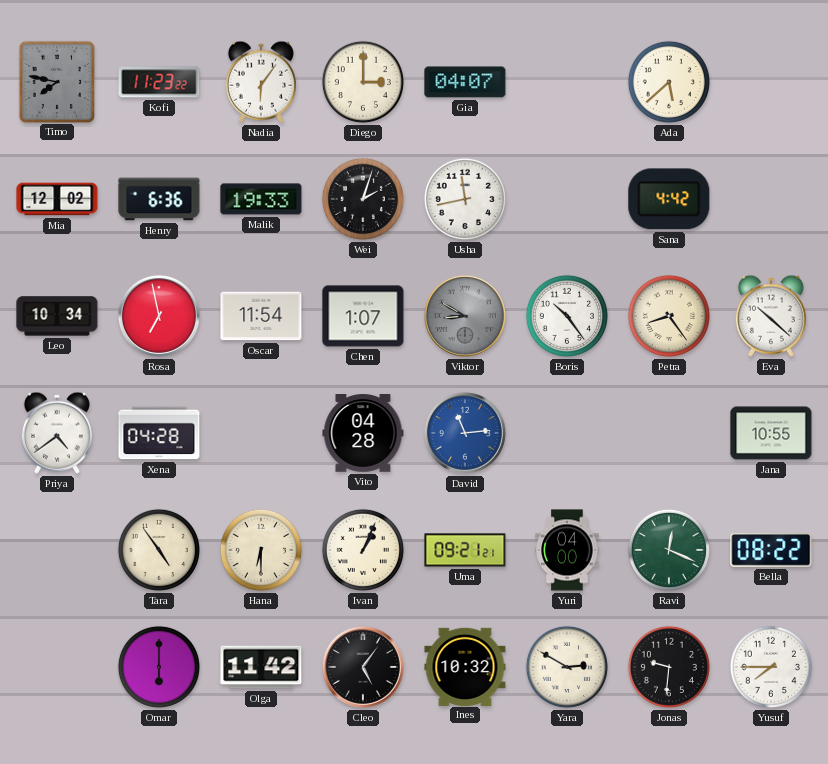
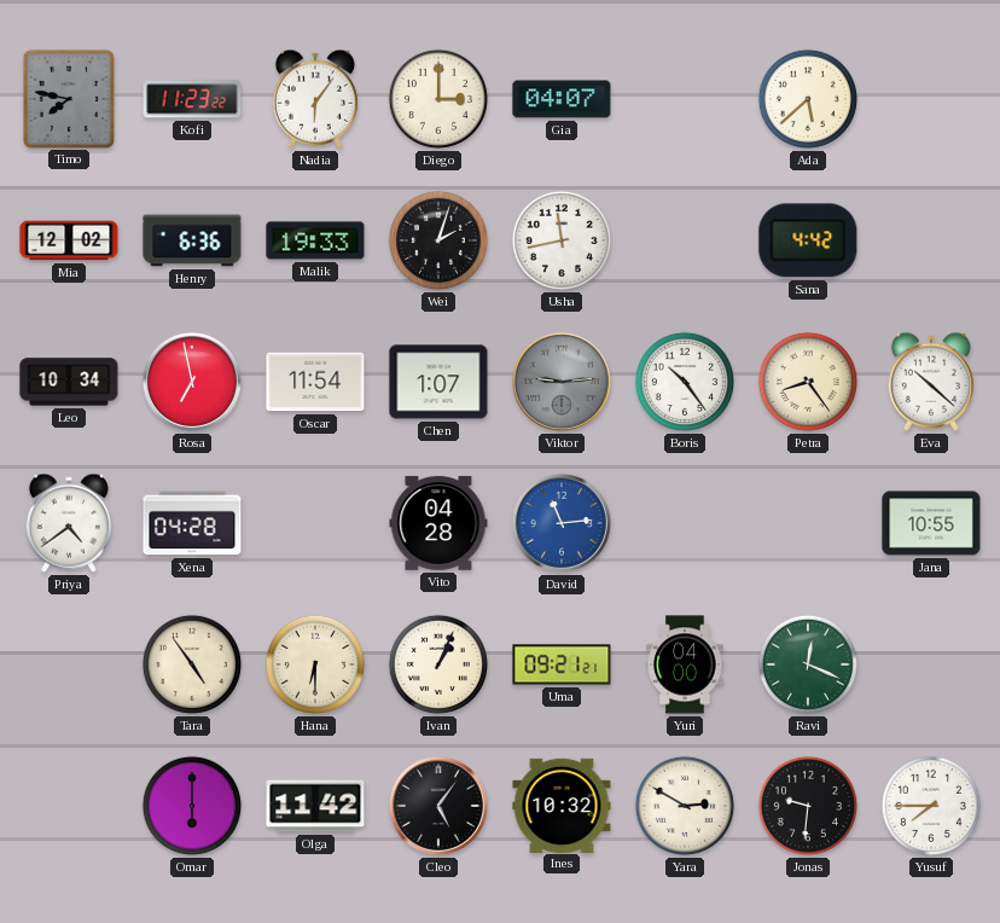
Viktor: 8:50 -> 9:14 (562, 382)
Bella: 08:22 -> none (771, 551)
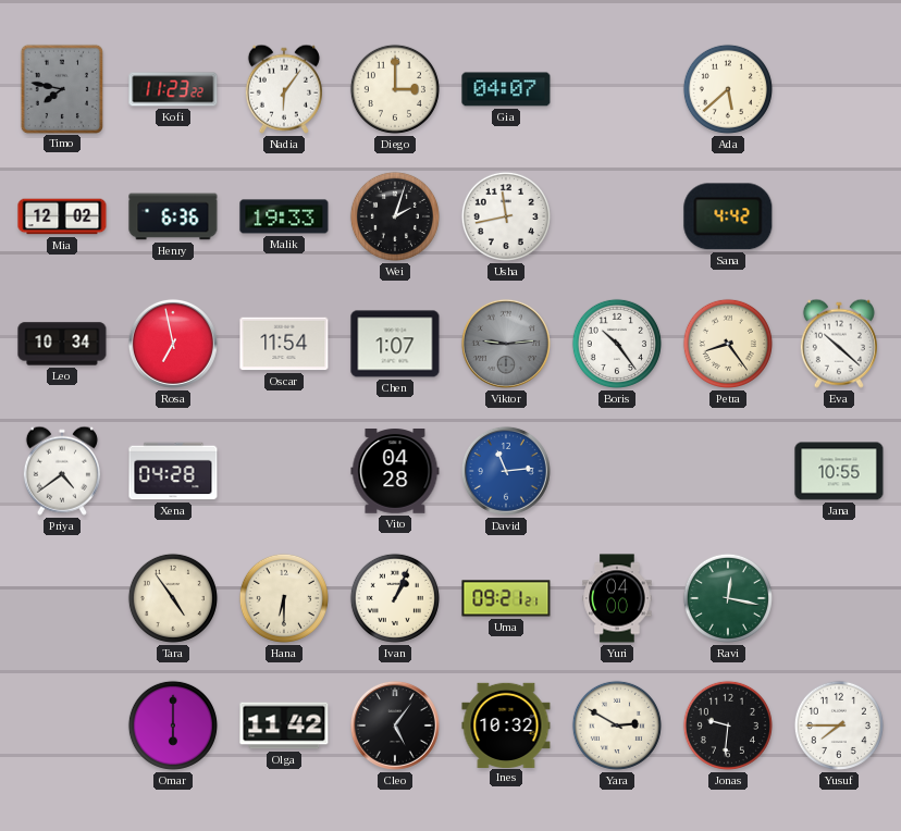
Ravi: 12:19 -> 12:17 (728, 598)
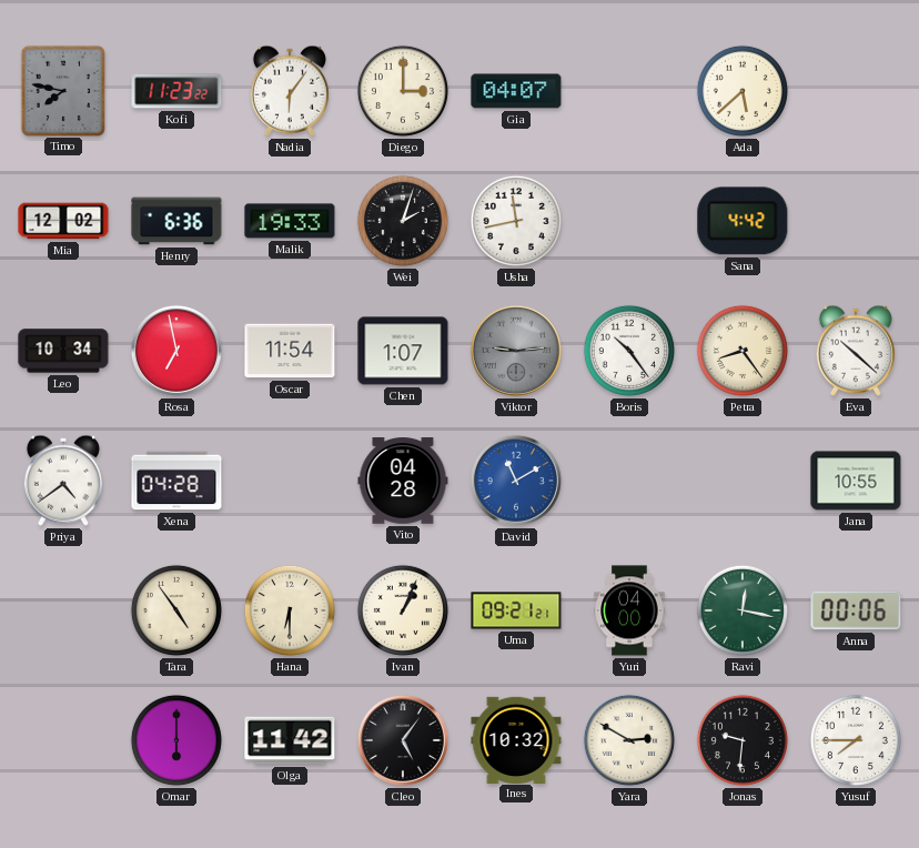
David: 11:14 -> 11:10 (516, 481)
Anna: none -> 00:06 (856, 610)
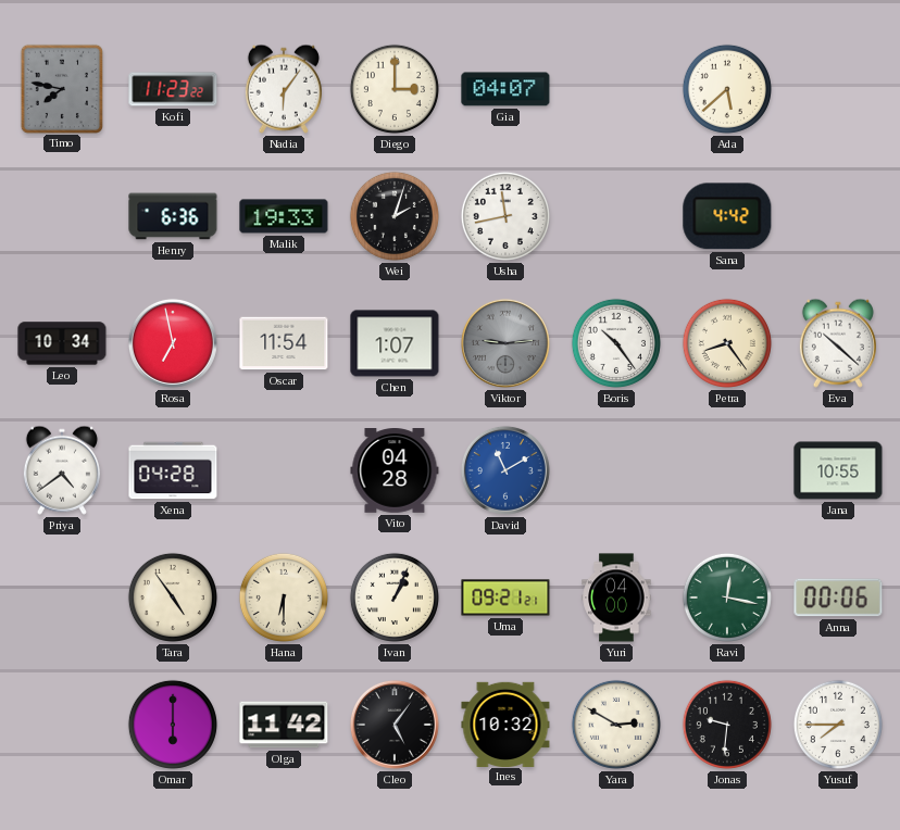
Mia: 12:02 -> none (63, 221)
